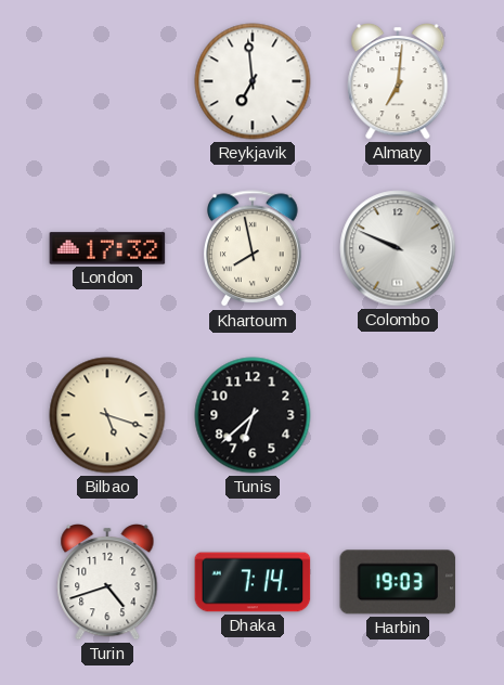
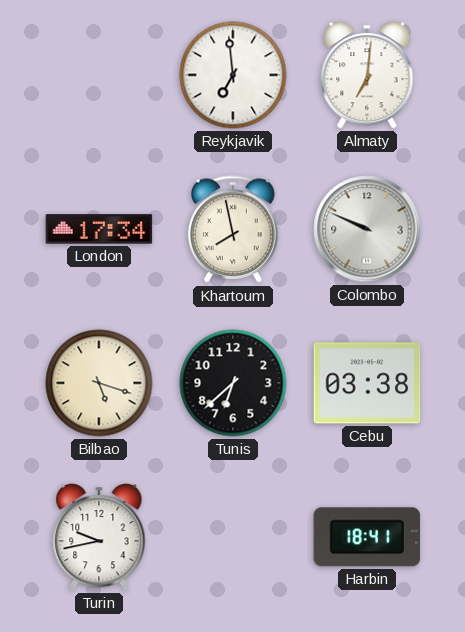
London: 17:32 -> 17:34 (99, 229)
Cebu: none -> 03:38 (367, 383)
Turin: 4:42 -> 9:43 (99, 538)
Dhaka: 7:14 -> none (253, 582)
Harbin: 19:03 -> 18:41 (367, 537)
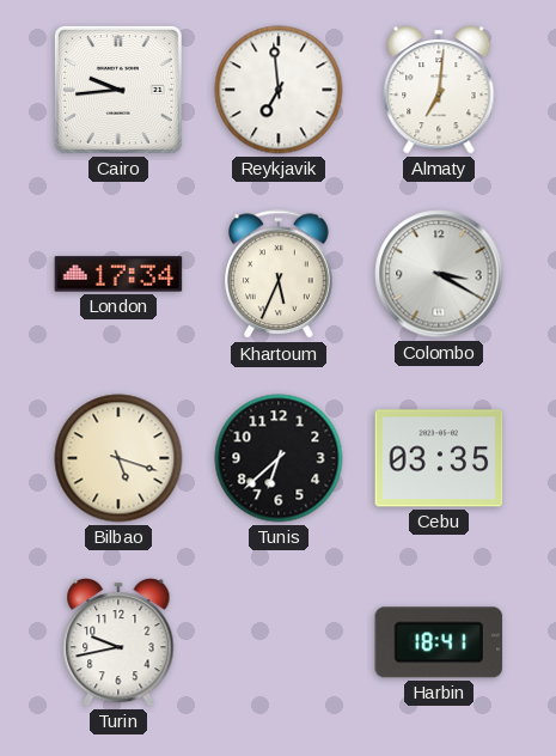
Cairo: none -> 9:44 (118, 90)
Khartoum: 7:58 -> 5:34 (280, 275)
Colombo: 9:49 -> 3:20 (439, 274)
Cebu: 03:38 -> 03:35 (439, 458)
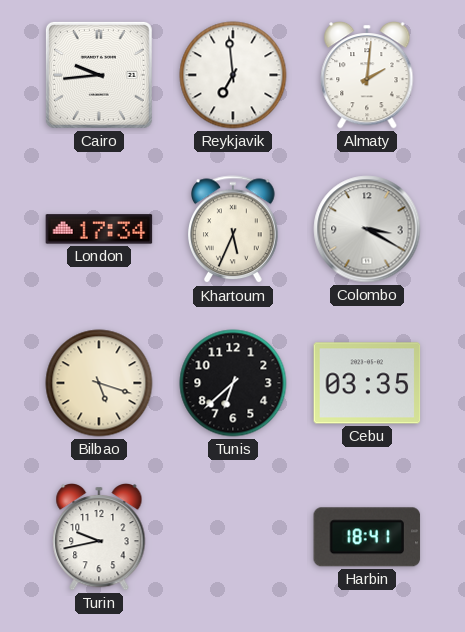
Almaty: 7:01 -> 2:01 (367, 76)
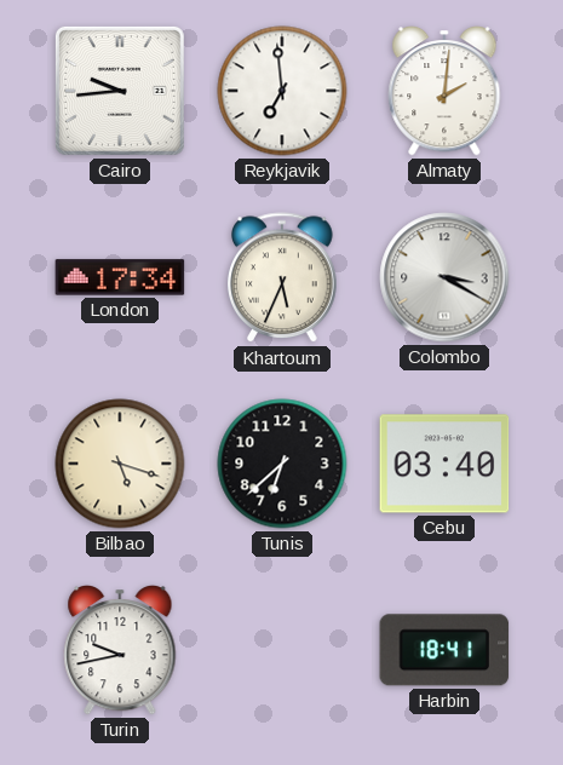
Cebu: 03:35 -> 03:40 (444, 464)
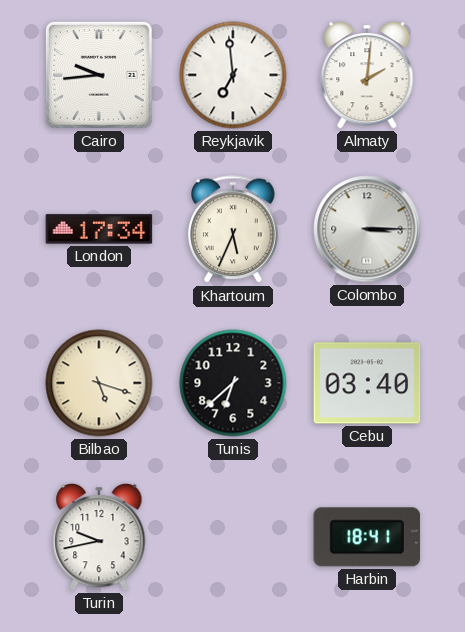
Colombo: 3:20 -> 3:15 (367, 229)
